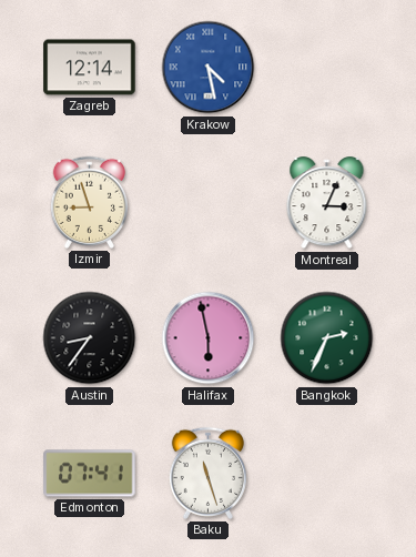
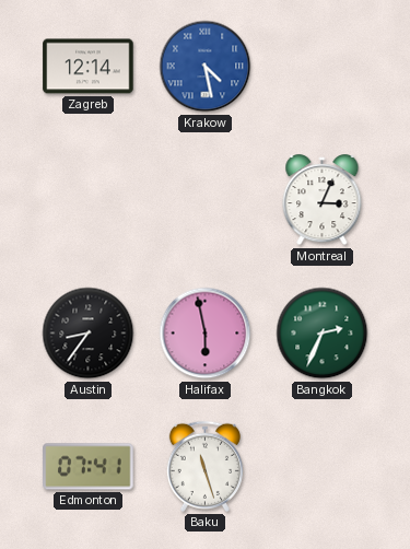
Izmir: 8:57 -> none (89, 202)
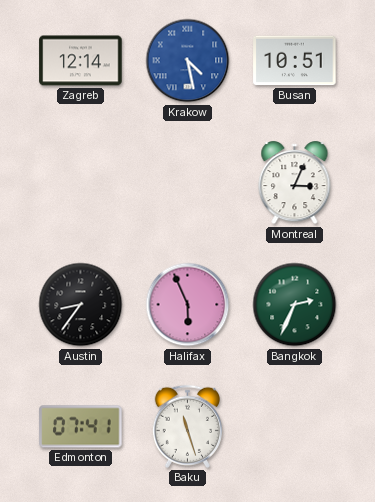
Busan: none -> 10:51 (295, 61)
Halifax: 5:58 -> 5:56 (188, 305)
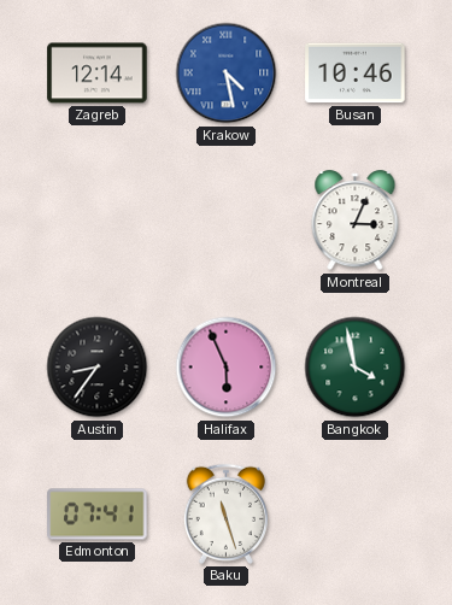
Busan: 10:51 -> 10:46 (356, 74)
Bangkok: 2:34 -> 3:58 (356, 368)
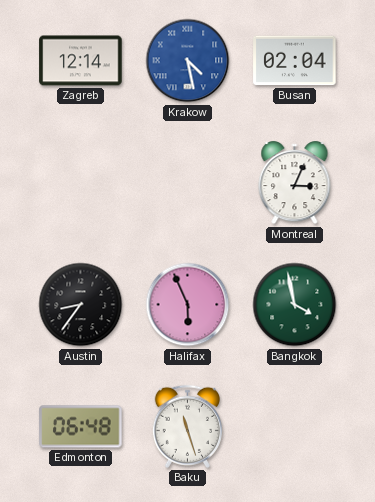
Busan: 10:46 -> 02:04 (295, 61)
Edmonton: 07:41 -> 06:48 (81, 427)
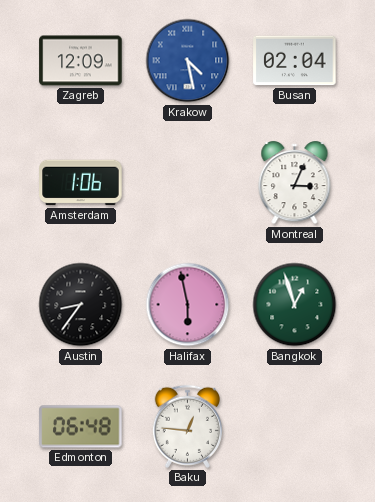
Zagreb: 12:14 -> 12:09 (81, 61)
Amsterdam: none -> 1:06 (81, 183)
Halifax: 5:56 -> 5:58 (188, 305)
Bangkok: 3:58 -> 12:57 (295, 305)
Baku: 11:27 -> 12:46 (187, 426)
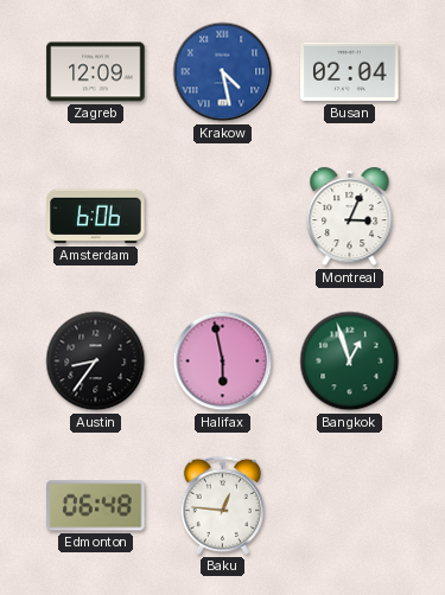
Amsterdam: 1:06 -> 6:06 (96, 217)
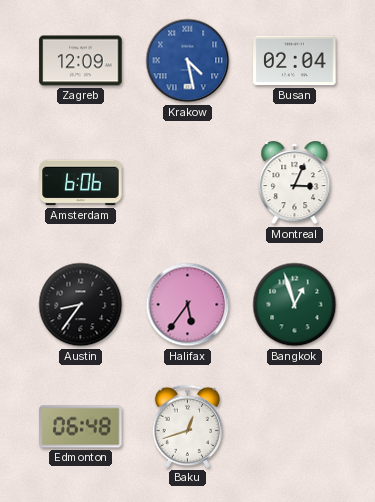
Halifax: 5:58 -> 5:36 (188, 305)
Baku: 12:46 -> 12:42 (187, 426)
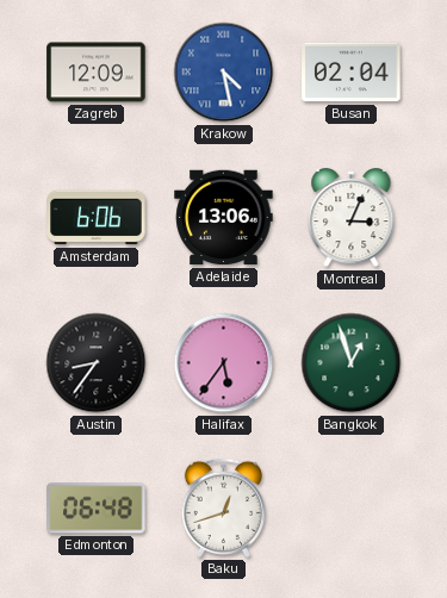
Adelaide: none -> 13:06 (224, 218)
